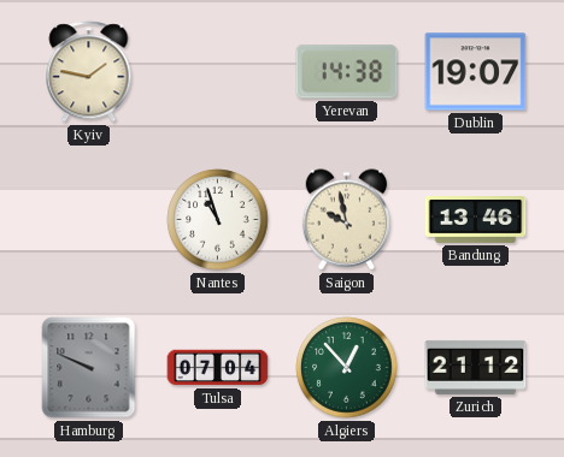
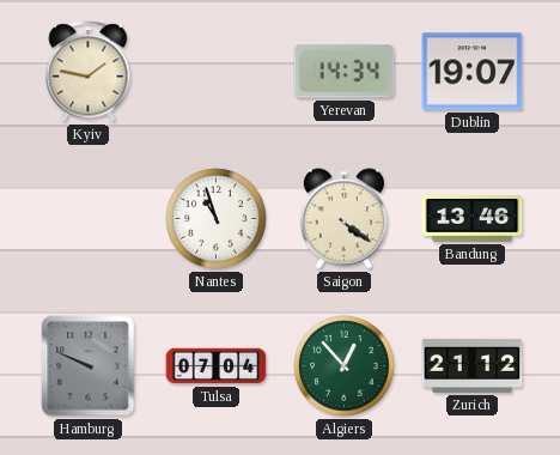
Yerevan: 14:38 -> 14:34 (345, 72)
Saigon: 9:58 -> 4:21 (343, 219)
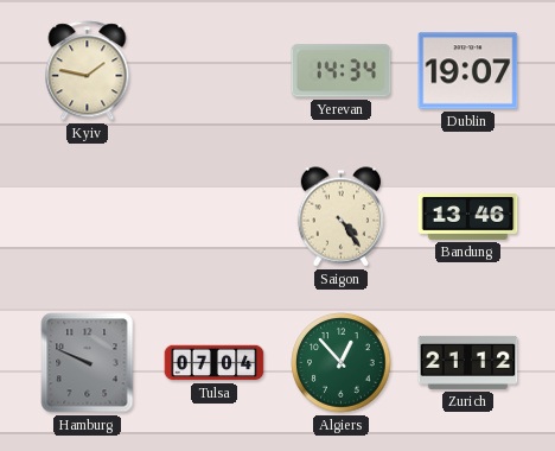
Nantes: 10:57 -> none (217, 219)
Saigon: 4:21 -> 4:24 (340, 217)
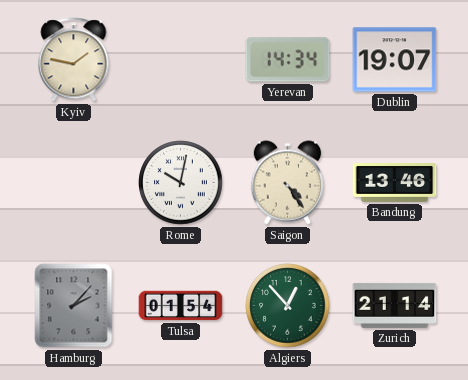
Rome: none -> 10:02 (181, 183)
Hamburg: 9:49 -> 2:07 (74, 306)
Tulsa: 07:04 -> 01:54 (181, 306)
Zurich: 21:12 -> 21:14 (395, 305)
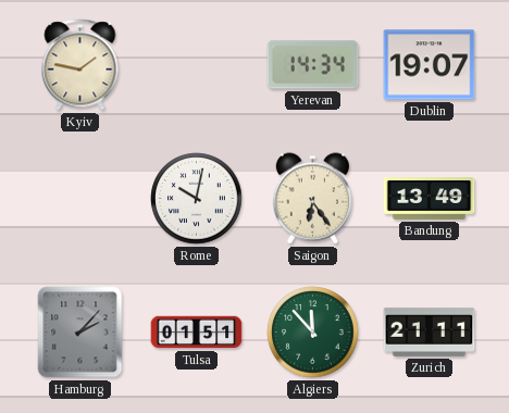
Saigon: 4:24 -> 6:24 (312, 199)
Bandung: 13:46 -> 13:49 (430, 199)
Tulsa: 01:54 -> 01:51 (197, 333)
Algiers: 12:53 -> 11:53 (313, 333)
Zurich: 21:14 -> 21:11 (430, 331)
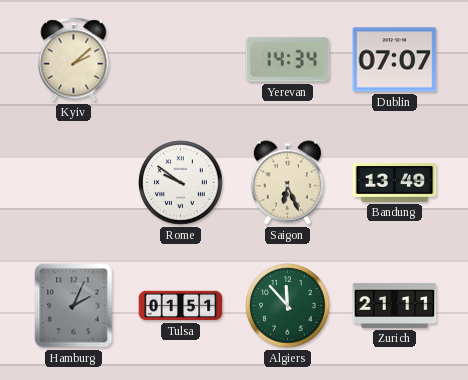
Kyiv: 1:47 -> 2:08 (74, 60)
Dublin: 19:07 -> 07:07 (395, 60)
Rome: 10:02 -> 9:51 (181, 183)
Saigon: 6:24 -> 6:26 (287, 183)
Hamburg: 2:07 -> 2:04 (74, 306)
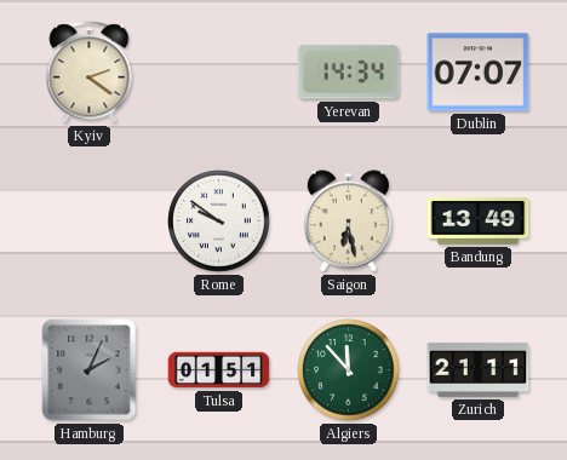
Kyiv: 2:08 -> 2:21 (90, 73)
Saigon: 6:26 -> 6:28 (348, 222)
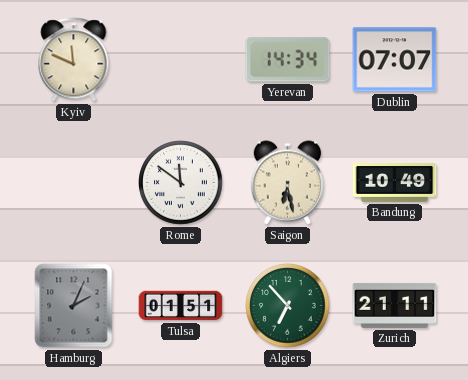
Kyiv: 2:21 -> 11:49 (74, 60)
Rome: 9:51 -> 11:51 (181, 183)
Bandung: 13:49 -> 10:49 (395, 183)
Algiers: 11:53 -> 6:53 (288, 306)
